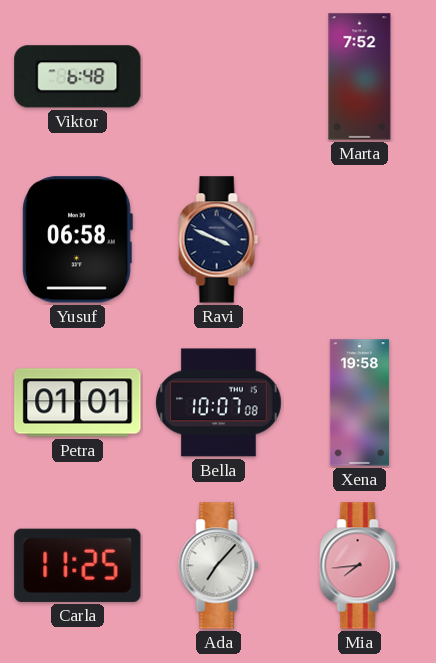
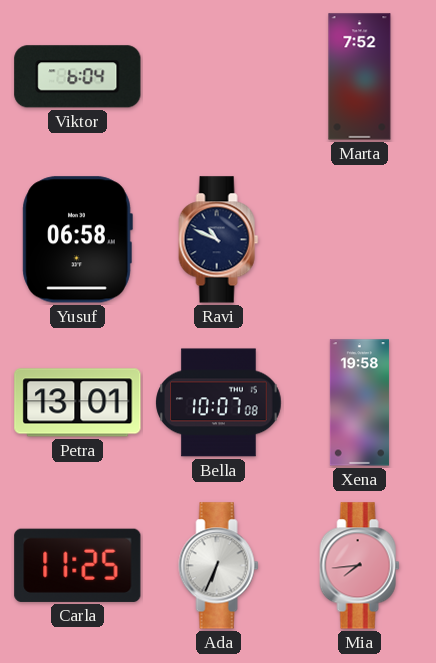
Viktor: 6:48 -> 6:04 (78, 77)
Ravi: 3:49 -> 10:49 (219, 240)
Petra: 01:01 -> 13:01 (78, 403)
Ada: 7:07 -> 6:34 (219, 566)
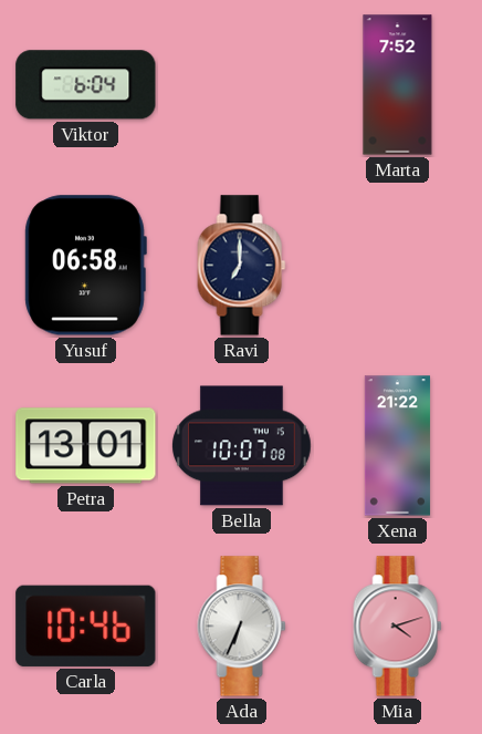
Ravi: 10:49 -> 7:00 (242, 266)
Xena: 19:58 -> 21:22 (397, 446)
Carla: 11:25 -> 10:46 (86, 626)
Mia: 7:44 -> 4:12 (398, 627)
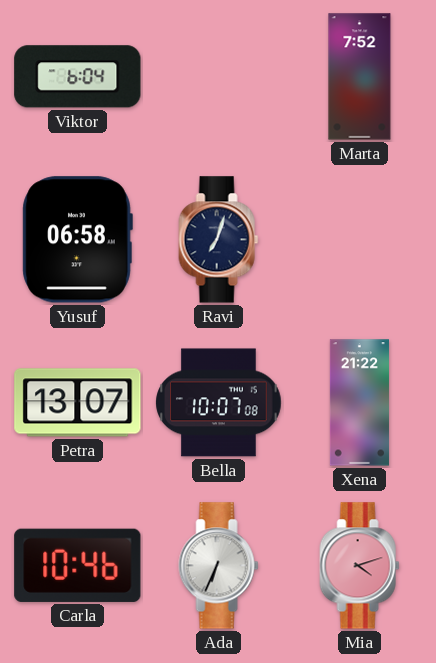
Ravi: 7:00 -> 7:03 (219, 240)
Petra: 13:01 -> 13:07 (78, 403)
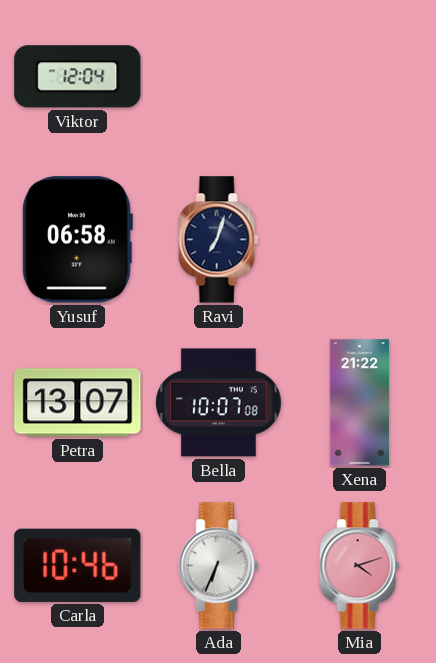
Viktor: 6:04 -> 12:04 (78, 77)
Marta: 7:52 -> none (360, 77)
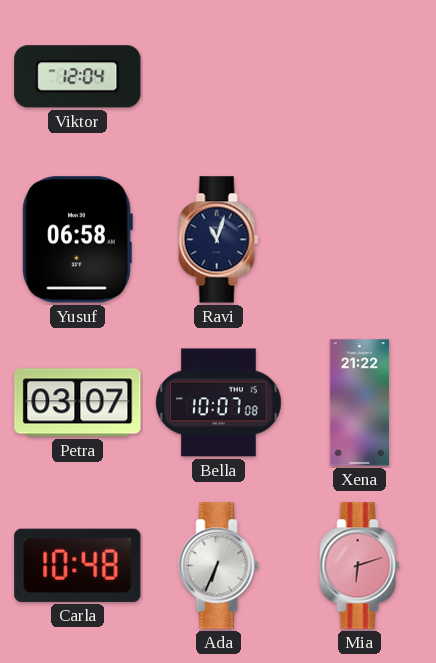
Ravi: 7:03 -> 11:03 (219, 240)
Petra: 13:07 -> 03:07 (78, 403)
Carla: 10:46 -> 10:48 (78, 565)
Mia: 4:12 -> 6:12 (360, 566)
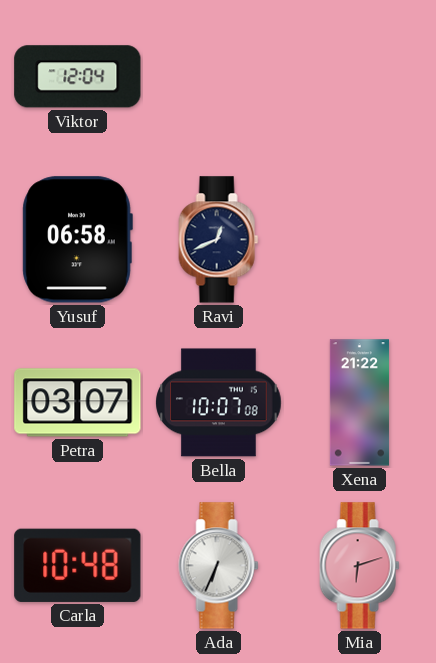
Ravi: 11:03 -> 12:41 (219, 240)
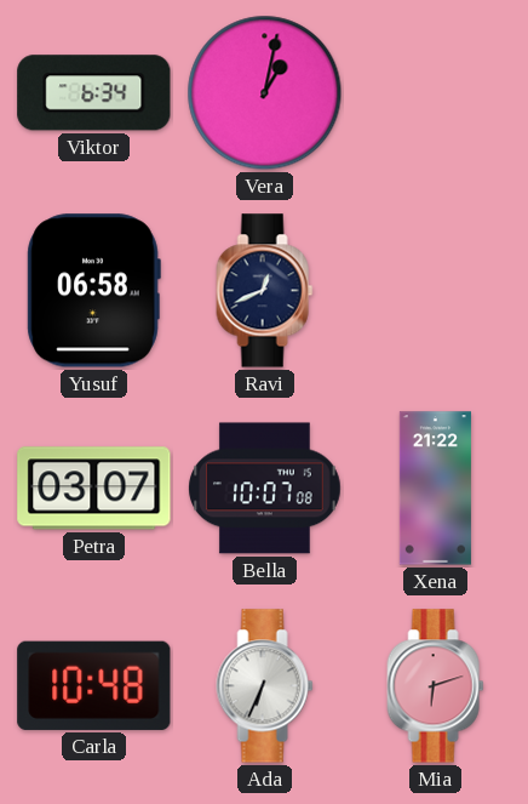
Viktor: 12:04 -> 6:34 (94, 93)
Vera: none -> 1:02 (265, 93)
